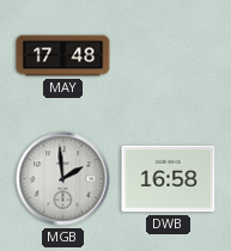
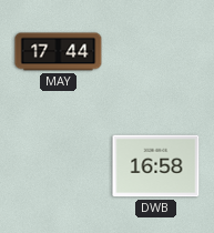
MAY: 17:48 -> 17:44 (59, 52)
MGB: 1:59 -> none (63, 179)
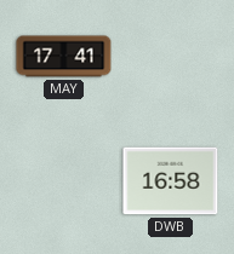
MAY: 17:44 -> 17:41 (64, 57)
